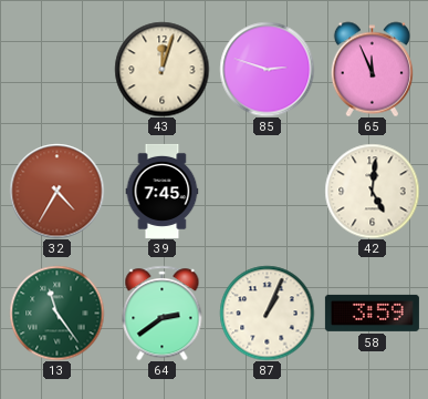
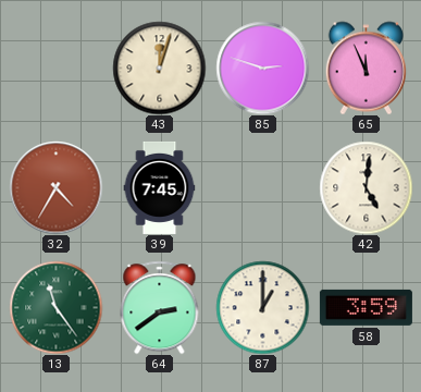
87: 1:04 -> 1:00 (262, 307)
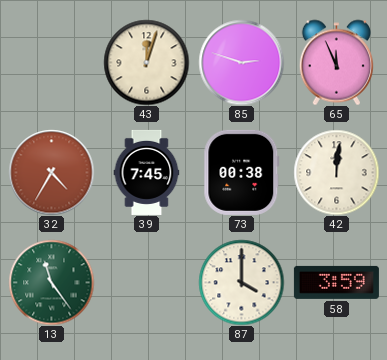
73: none -> 00:38 (242, 172)
42: 5:01 -> 12:01 (336, 172)
64: 2:39 -> none (160, 307)
87: 1:00 -> 4:00 (241, 282)
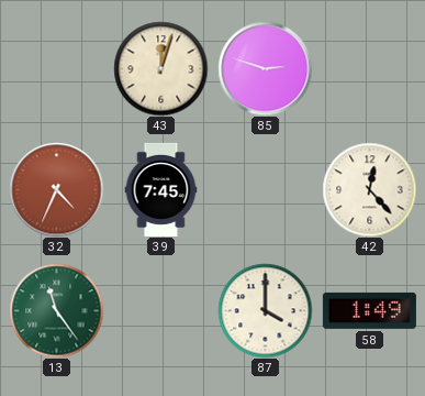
65: 11:56 -> none (336, 62)
32: 4:35 -> 4:34 (56, 189)
73: 00:38 -> none (242, 172)
42: 12:01 -> 12:23 (369, 189)
58: 3:59 -> 1:49 (369, 310)
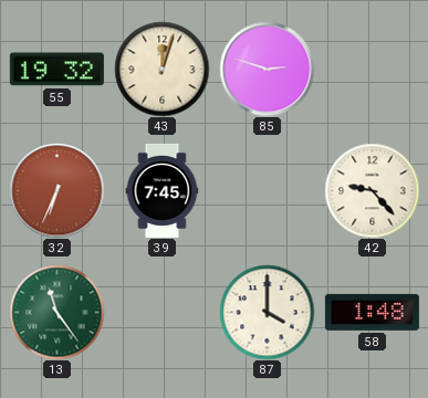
55: none -> 19:32 (56, 70)
32: 4:34 -> 6:34 (56, 190)
42: 12:23 -> 9:23 (372, 190)
58: 1:49 -> 1:48 (372, 312)
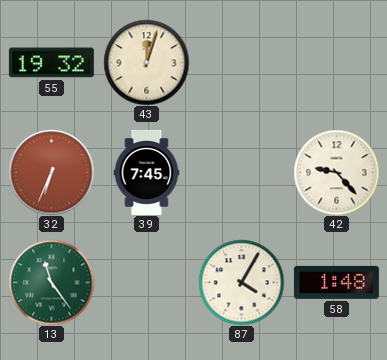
85: 2:48 -> none (267, 69)
87: 4:00 -> 4:05 (241, 282)
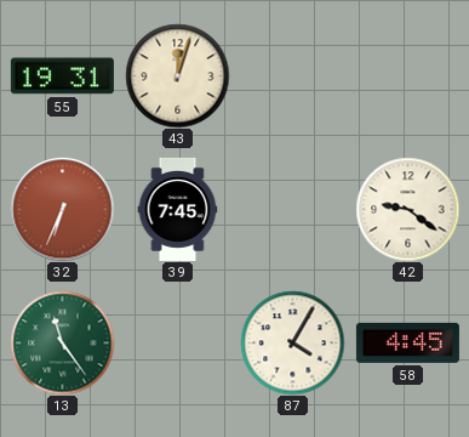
55: 19:32 -> 19:31 (62, 76)
42: 9:23 -> 9:21 (407, 209)
58: 1:48 -> 4:45 (407, 342)
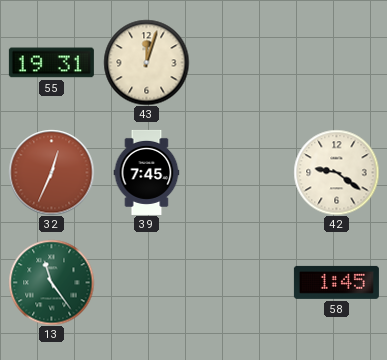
32: 6:34 -> 12:34 (51, 172)
87: 4:05 -> none (292, 342)
58: 4:45 -> 1:45 (336, 282)
